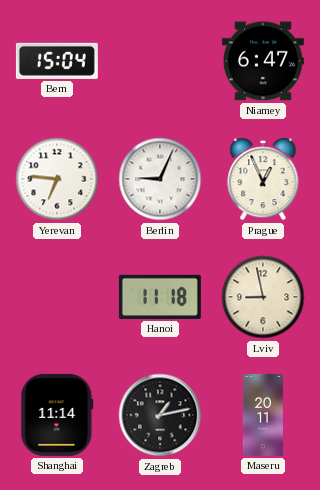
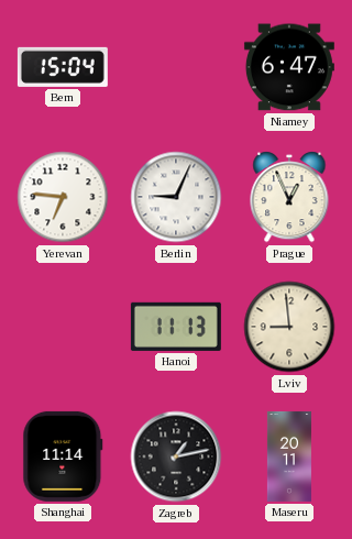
Hanoi: 11:18 -> 11:13 (176, 327)
Lviv: 8:58 -> 8:59 (289, 327)
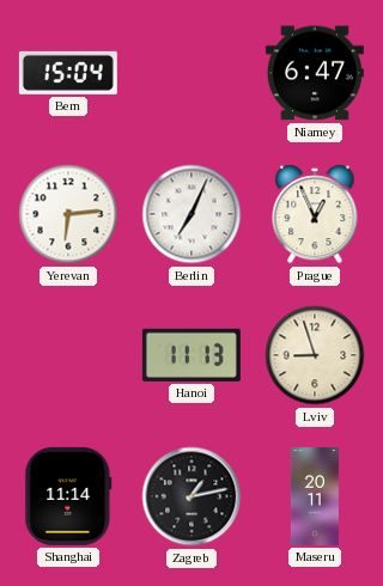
Yerevan: 6:46 -> 6:14 (68, 214)
Berlin: 9:04 -> 7:04 (191, 214)
Lviv: 8:59 -> 8:57 (315, 355)
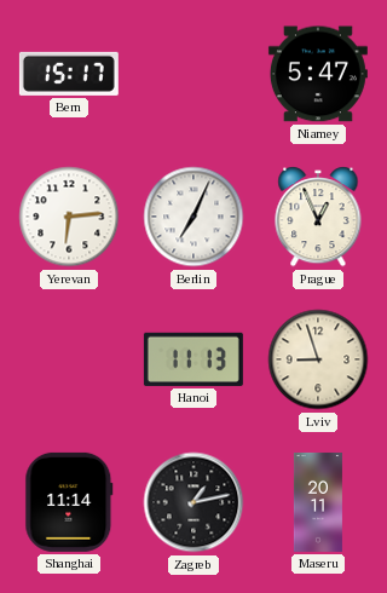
Bern: 15:04 -> 15:17 (69, 74)
Niamey: 6:47 -> 5:47 (318, 74)
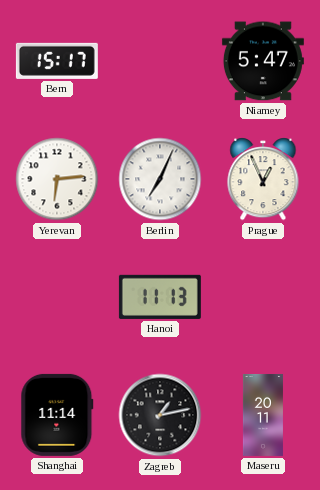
Lviv: 8:57 -> none (318, 359)
